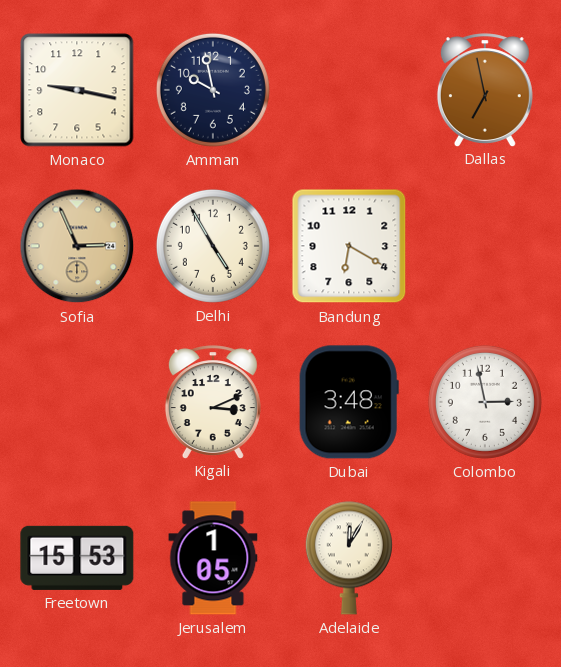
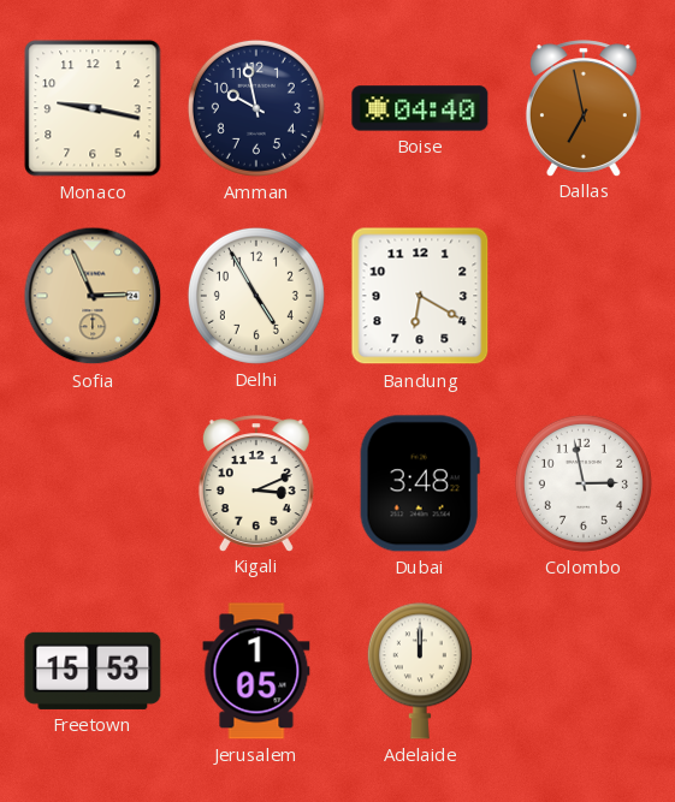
Boise: none -> 04:40 (420, 108)
Adelaide: 12:05 -> 12:00 (420, 671)
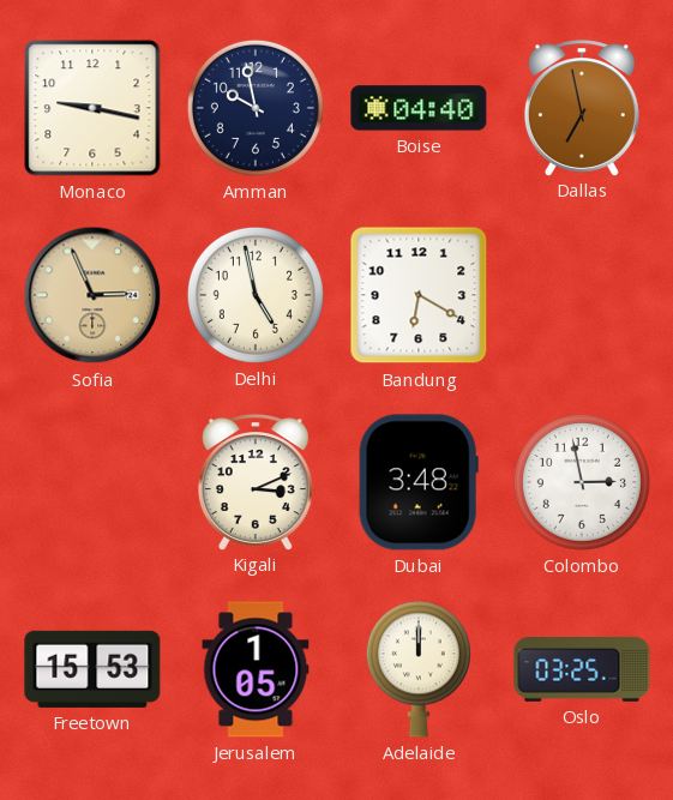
Delhi: 4:55 -> 4:58 (256, 295)
Oslo: none -> 03:25 (582, 669)
